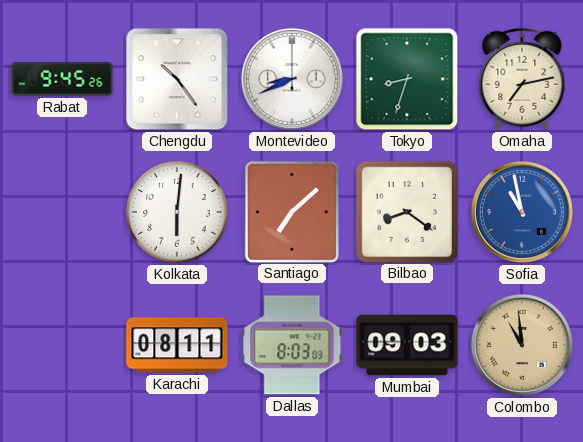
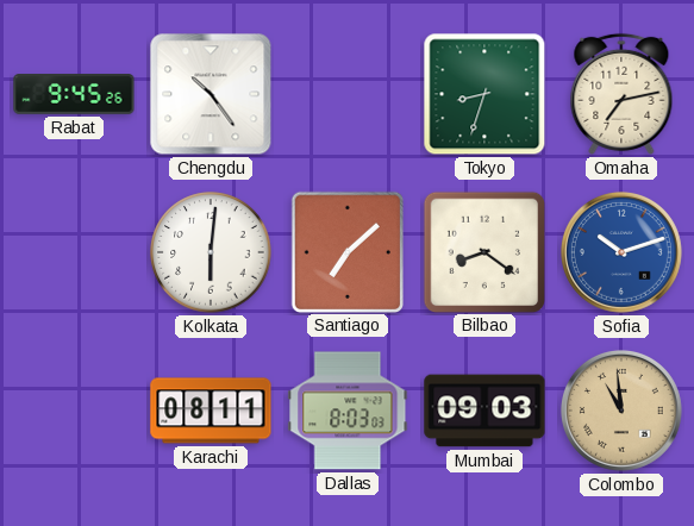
Montevideo: 8:41 -> none (292, 79)
Sofia: 10:58 -> 10:12 (621, 252)
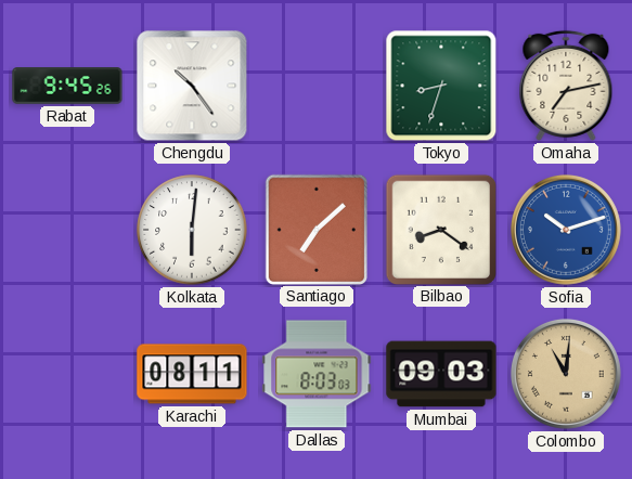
Colombo: 10:59 -> 11:01 (566, 374)
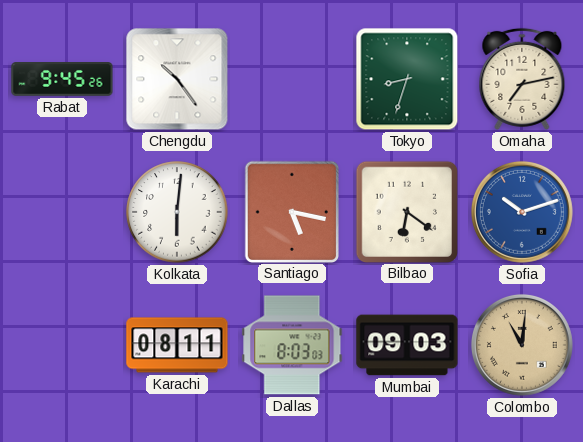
Santiago: 7:08 -> 5:17 (291, 211)
Bilbao: 8:21 -> 6:21 (406, 211)
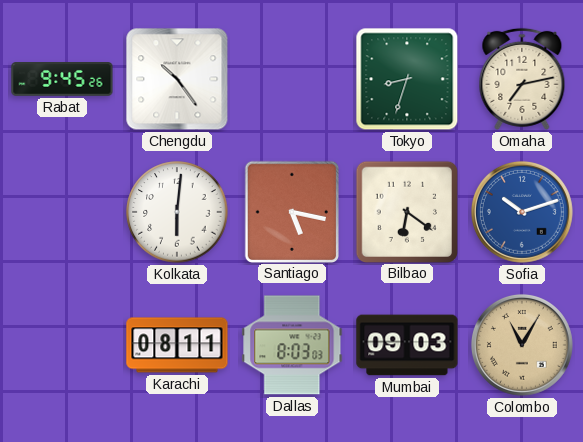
Colombo: 11:01 -> 11:05 (522, 345)
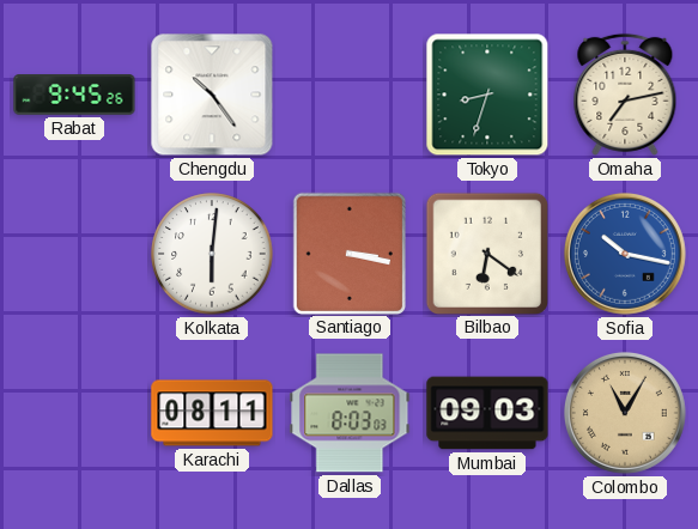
Santiago: 5:17 -> 3:17 (348, 253)
Sofia: 10:12 -> 10:17 (625, 254)
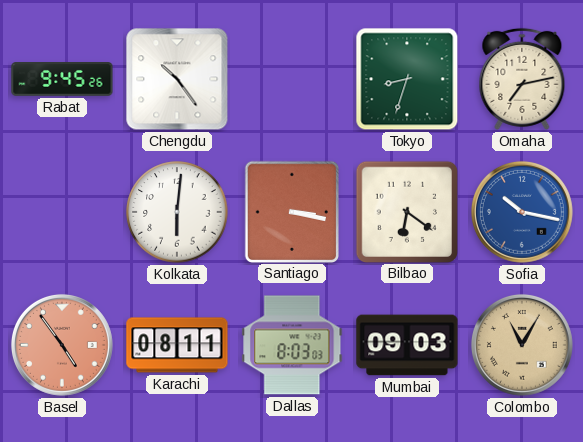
Basel: none -> 4:54 (62, 345)
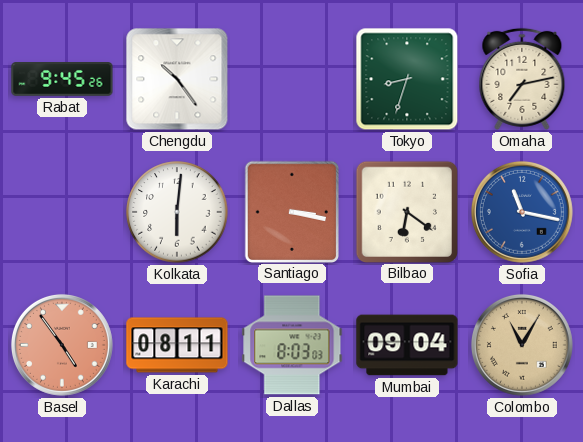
Sofia: 10:17 -> 11:17 (522, 212)
Mumbai: 09:03 -> 09:04 (407, 345)
